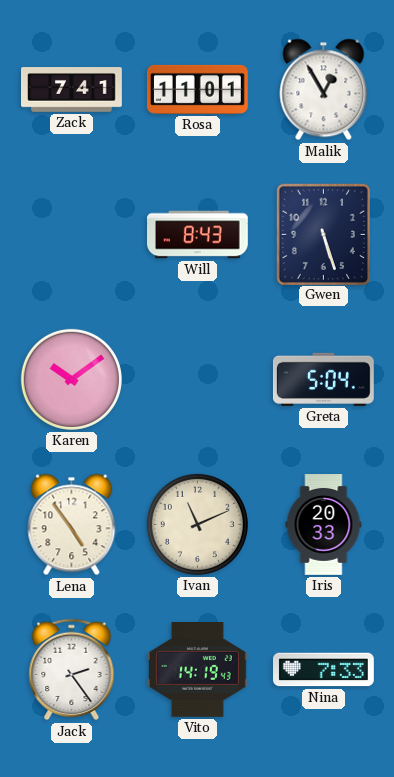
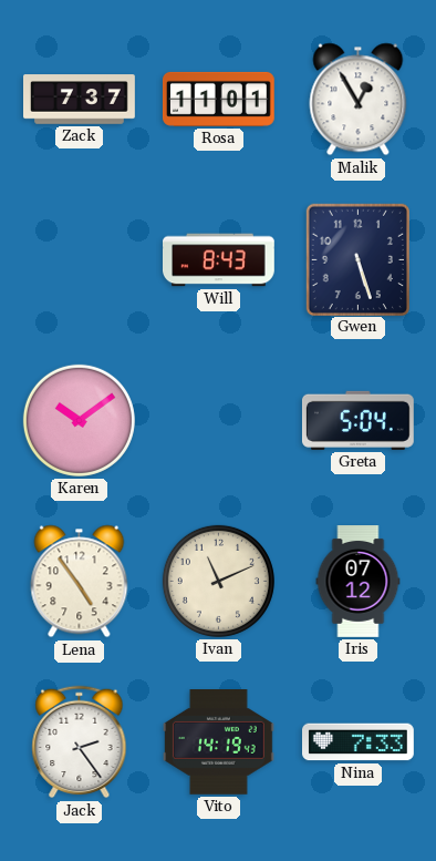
Zack: 7:41 -> 7:37 (80, 100)
Iris: 20:33 -> 07:12 (359, 582)
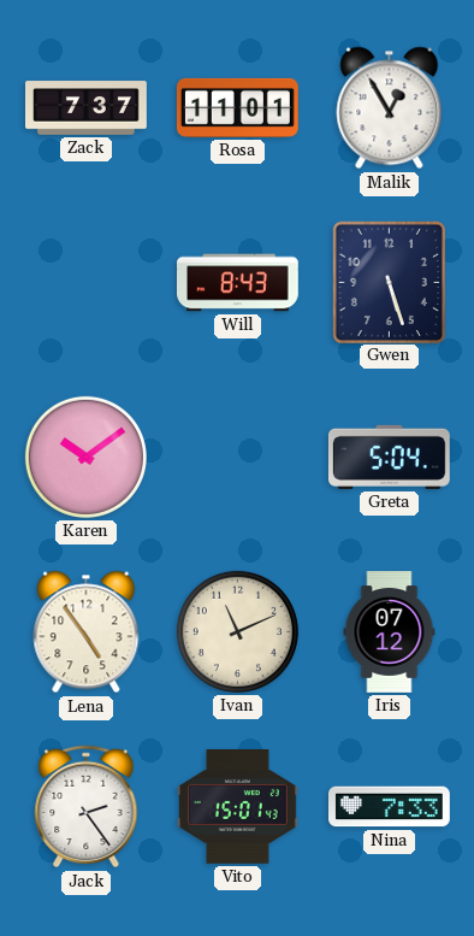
Vito: 14:19 -> 15:01 (237, 807)
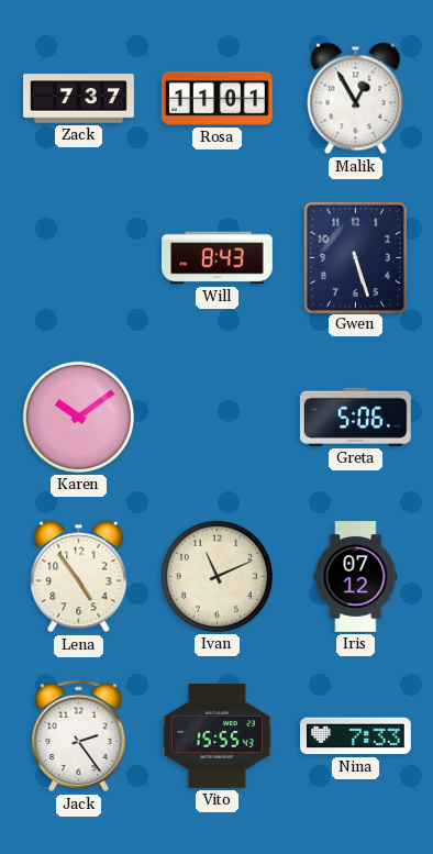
Greta: 5:04 -> 5:06 (355, 417)
Vito: 15:01 -> 15:55 (216, 736)
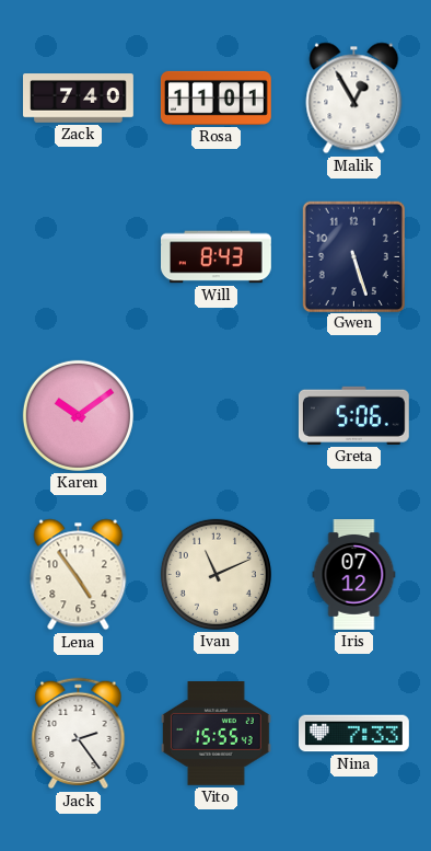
Zack: 7:37 -> 7:40 (79, 99)
